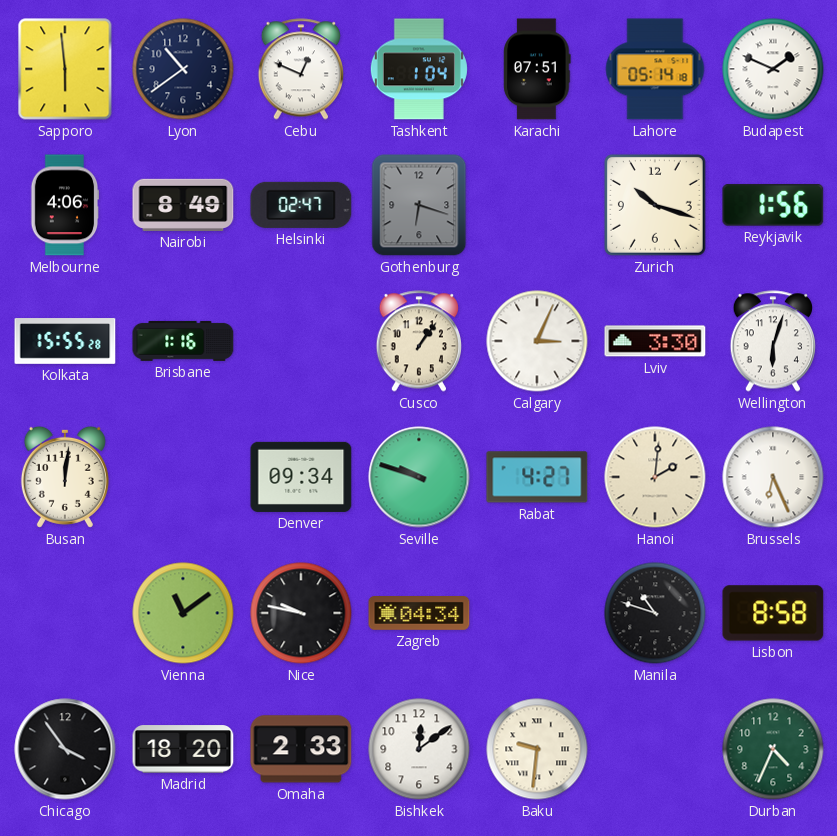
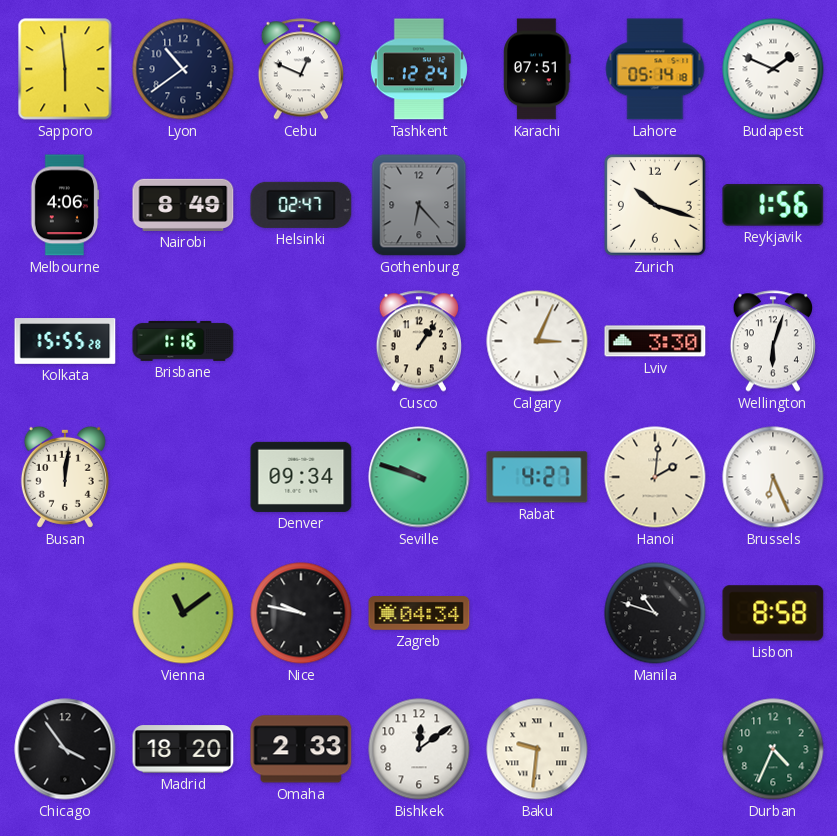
Tashkent: 1:04 -> 12:24 (419, 69)
Gothenburg: 6:18 -> 6:23 (419, 205)
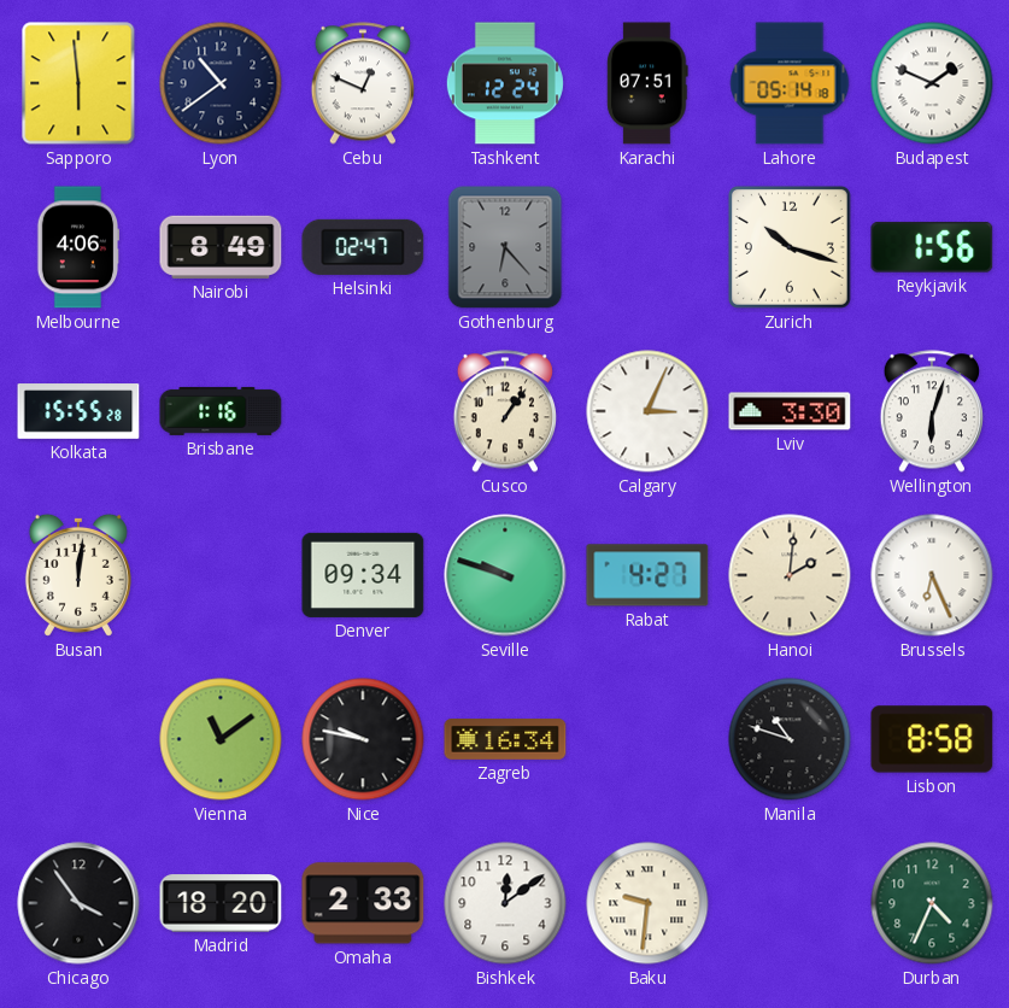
Zagreb: 04:34 -> 16:34 (505, 740)
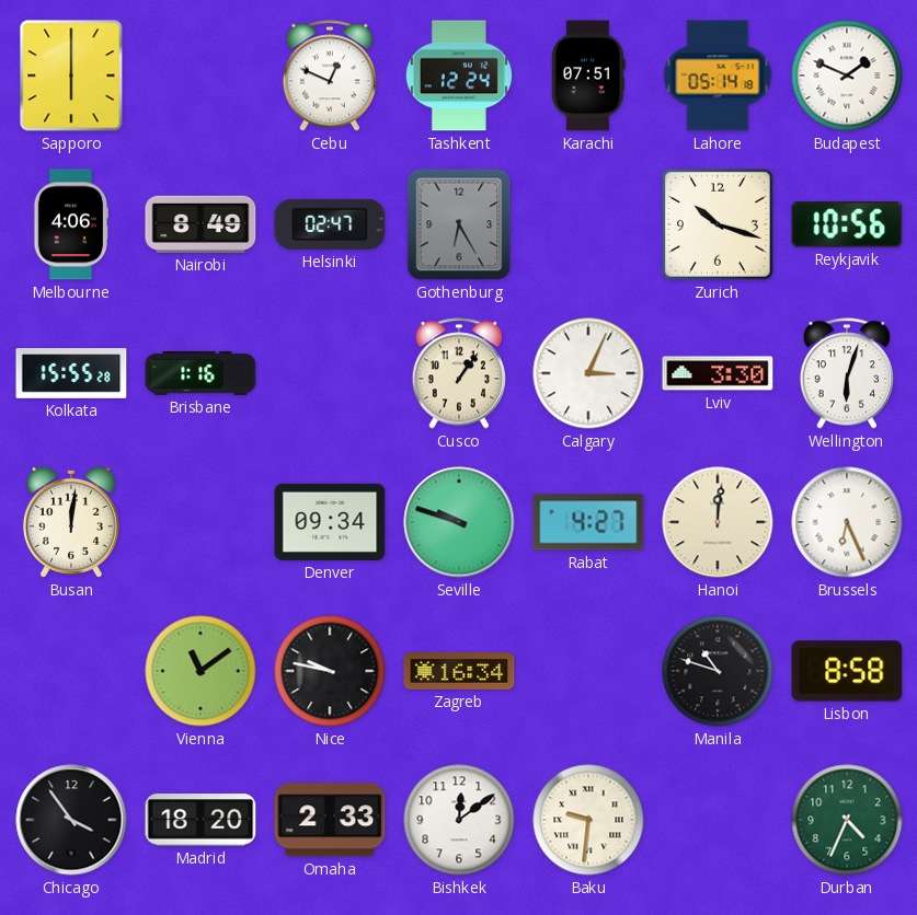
Sapporo: 5:59 -> 6:00 (71, 76)
Lyon: 10:39 -> none (221, 83)
Gothenburg: 6:23 -> 6:25 (459, 224)
Reykjavik: 1:56 -> 10:56 (847, 224)
Hanoi: 2:01 -> 12:01 (718, 522)
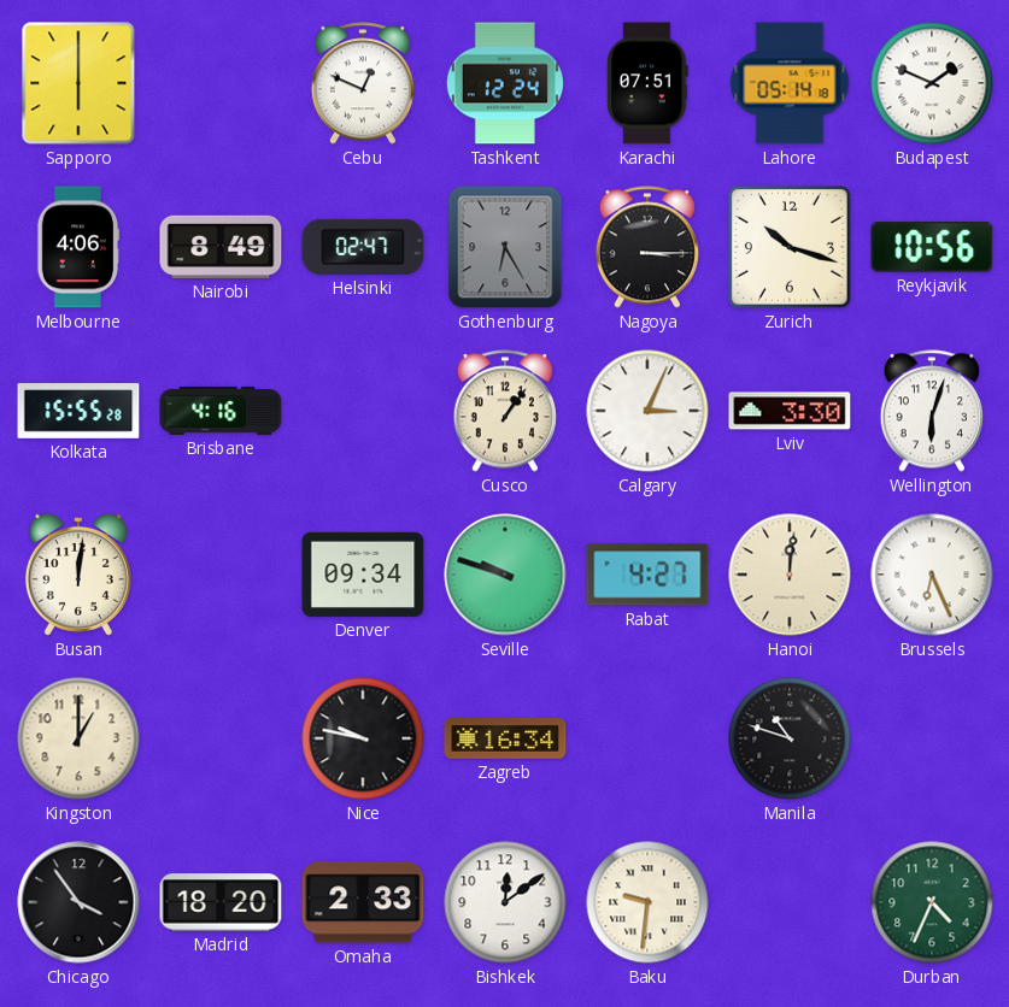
Nagoya: none -> 3:15 (646, 247)
Brisbane: 1:16 -> 4:16 (221, 411)
Kingston: none -> 1:00 (78, 738)
Vienna: 11:09 -> none (200, 671)
Lisbon: 8:58 -> none (847, 671)
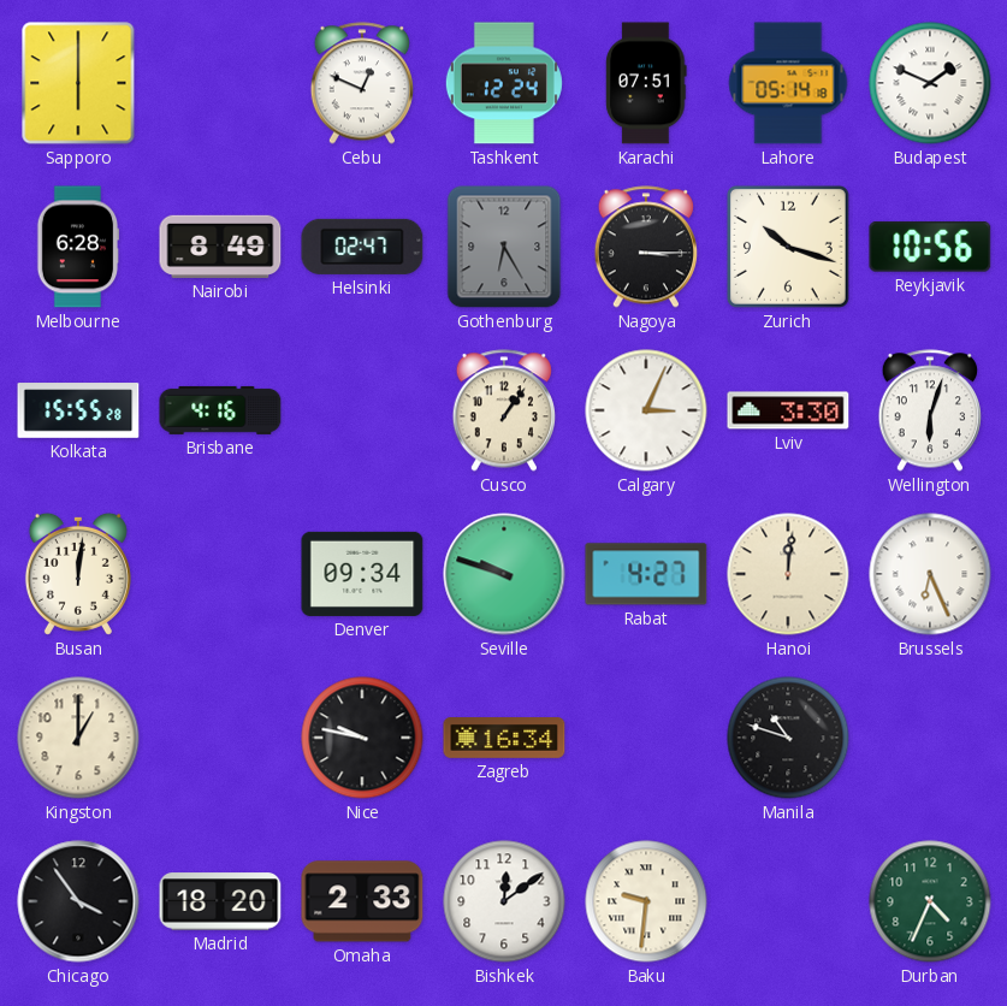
Melbourne: 4:06 -> 6:28 (78, 247)
